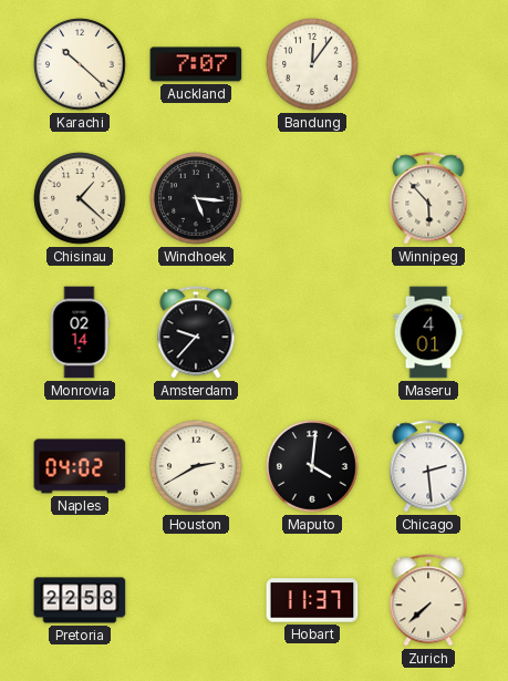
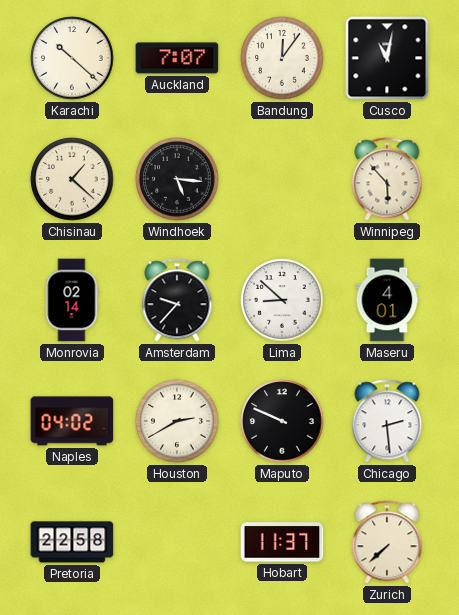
Cusco: none -> 11:02 (387, 58)
Lima: none -> 8:52 (282, 300)
Maputo: 4:01 -> 9:49 (282, 421)
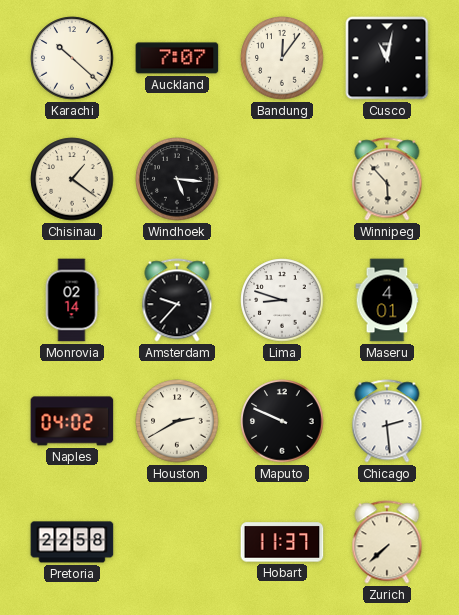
Chisinau: 1:22 -> 1:21 (72, 179)
Lima: 8:52 -> 8:48 (282, 300)
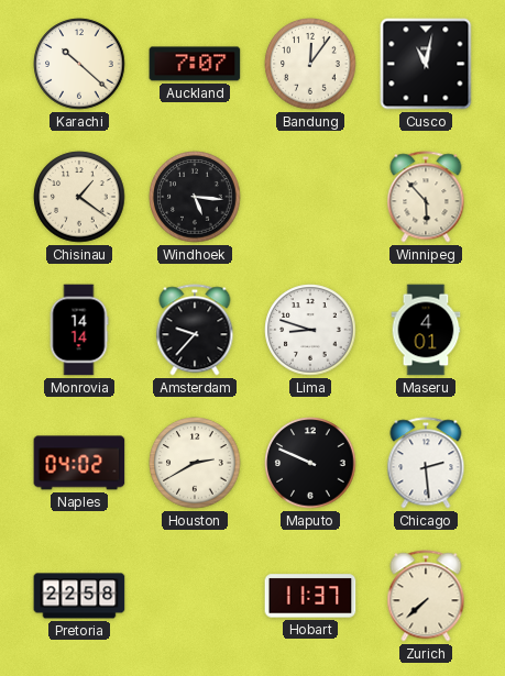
Monrovia: 02:14 -> 14:14 (79, 330)
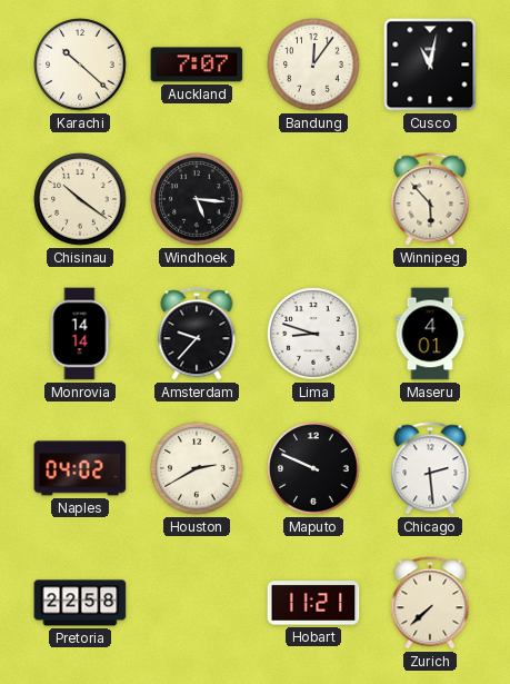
Chisinau: 1:21 -> 10:21 (80, 199)
Hobart: 11:37 -> 11:21 (313, 603)
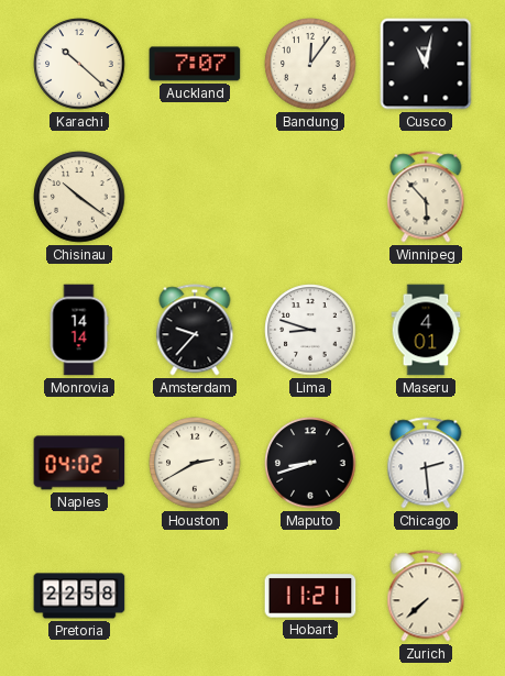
Windhoek: 5:16 -> none (197, 199)
Maputo: 9:49 -> 8:42 (310, 463)
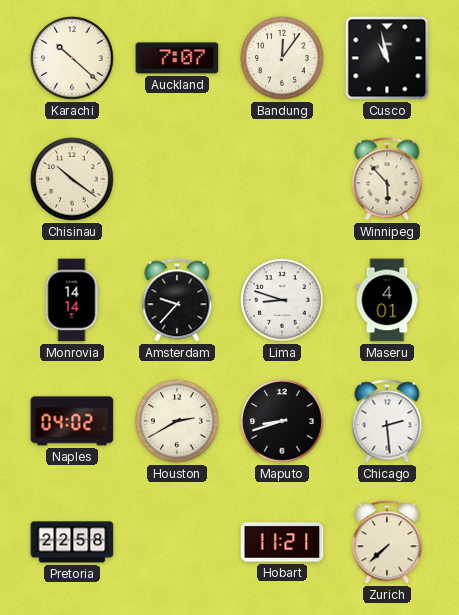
Cusco: 11:02 -> 10:58 (387, 58)
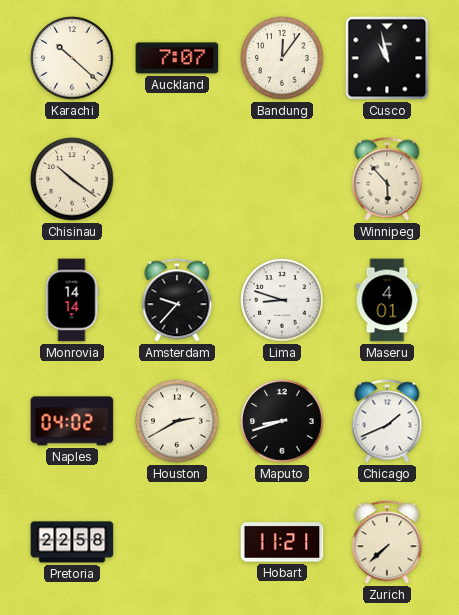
Chicago: 2:29 -> 1:41 (387, 421)
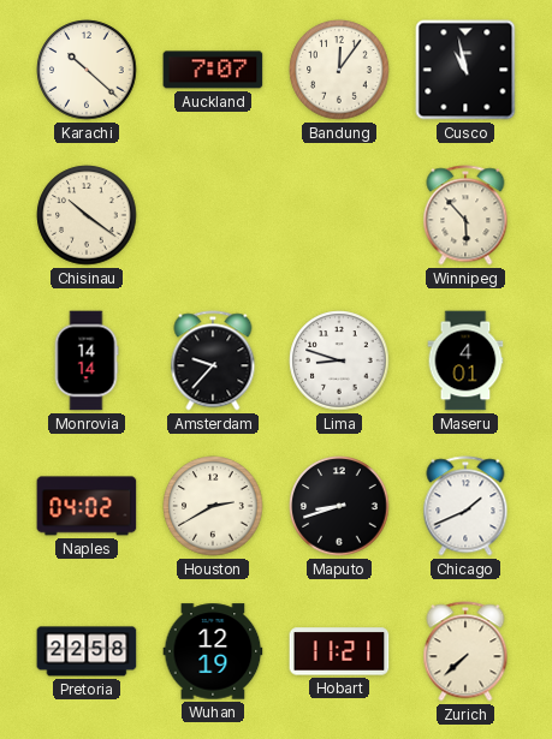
Wuhan: none -> 12:19 (213, 651)
